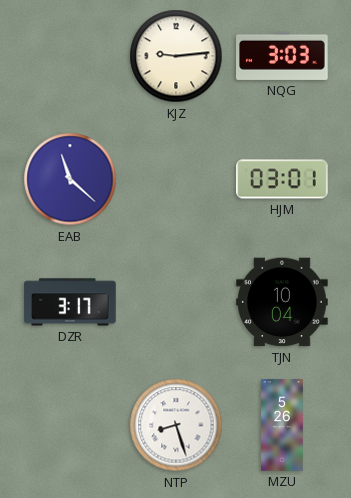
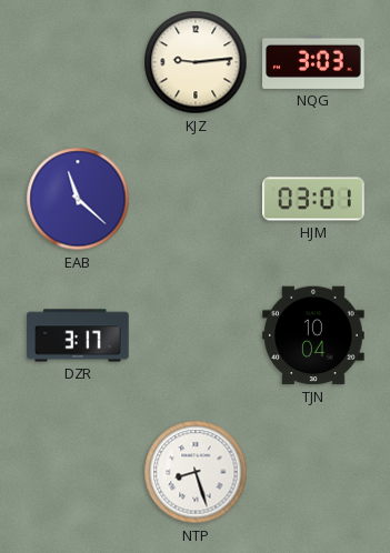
MZU: 5:26 -> none (283, 425)
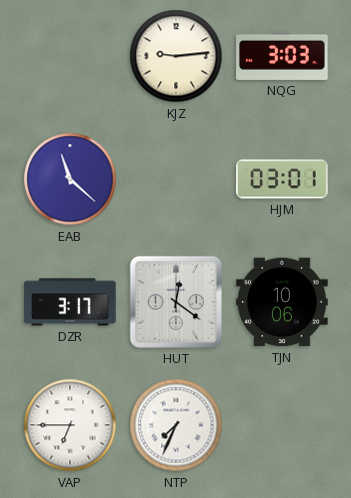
HUT: none -> 12:21 (176, 302)
TJN: 10:04 -> 10:06 (282, 302)
VAP: none -> 6:45 (70, 425)
NTP: 8:27 -> 7:34 (176, 425)
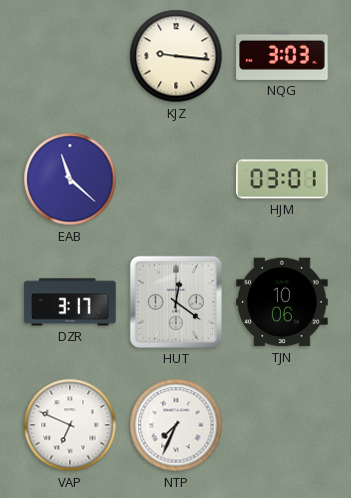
KJZ: 9:14 -> 9:16 (176, 56)
VAP: 6:45 -> 6:49 (70, 425)
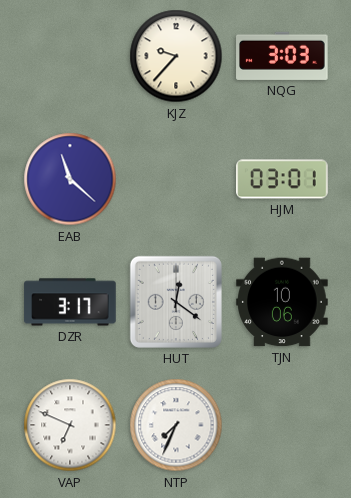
KJZ: 9:16 -> 9:37 (176, 56)
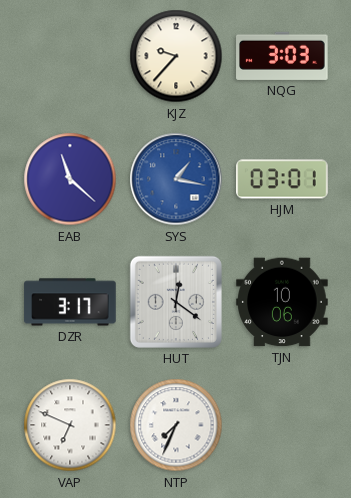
SYS: none -> 1:17 (176, 179)
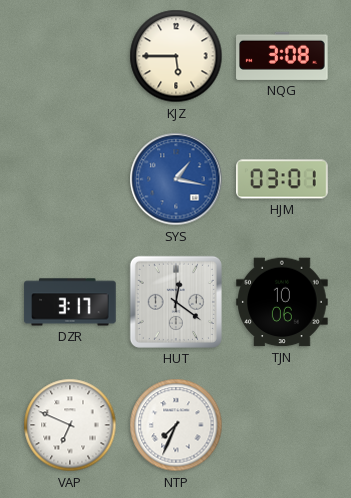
KJZ: 9:37 -> 5:45 (176, 56)
NQG: 3:03 -> 3:08 (282, 56)
EAB: 11:22 -> none (70, 179)
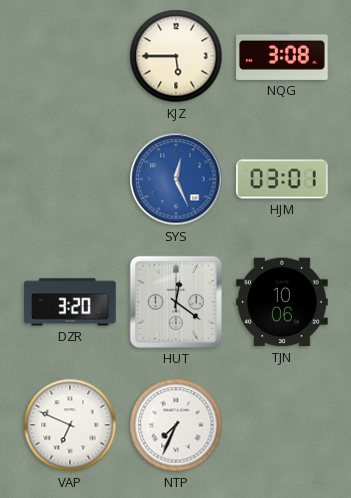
SYS: 1:17 -> 12:26 (176, 179)
DZR: 3:17 -> 3:20 (70, 302)
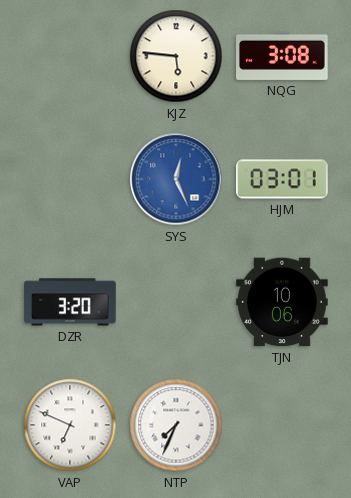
KJZ: 5:45 -> 5:46 (176, 56)
HUT: 12:21 -> none (176, 302)
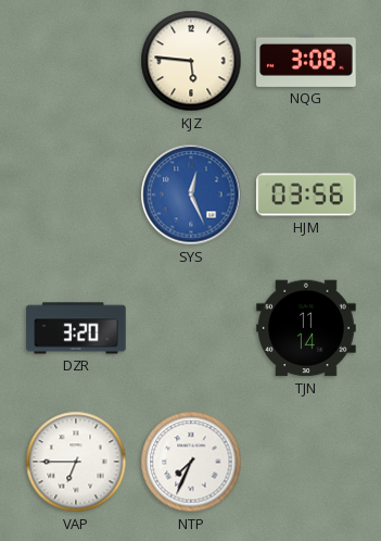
HJM: 03:01 -> 03:56 (306, 194)
TJN: 10:06 -> 11:14 (306, 328)
VAP: 6:49 -> 6:45 (76, 462)
